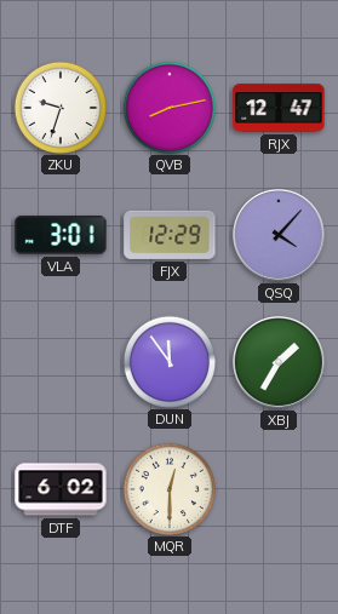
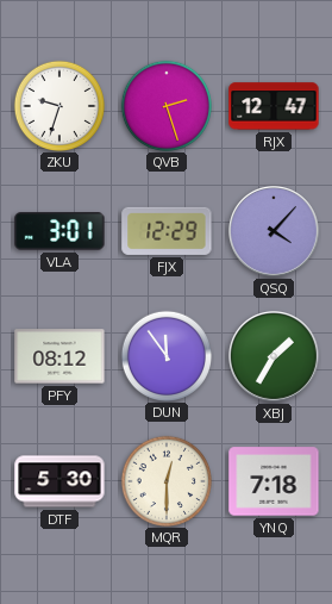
QVB: 8:13 -> 2:27 (165, 105)
PFY: none -> 08:12 (59, 356)
DTF: 6:02 -> 5:30 (59, 481)
YNQ: none -> 7:18 (274, 481)
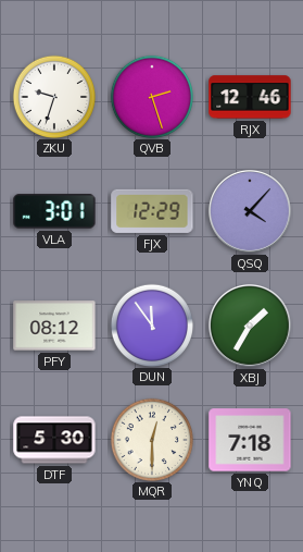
RJX: 12:47 -> 12:46 (250, 97)
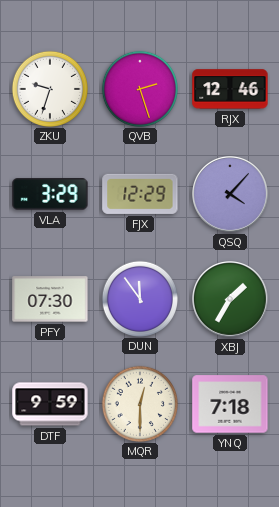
VLA: 3:01 -> 3:29 (50, 194)
PFY: 08:12 -> 07:30 (50, 299)
DTF: 5:30 -> 9:59 (50, 404)
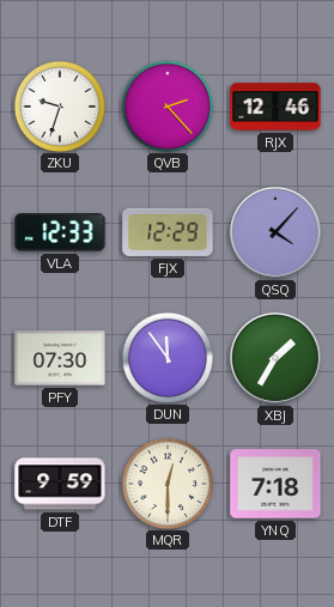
QVB: 2:27 -> 2:23 (166, 105)
VLA: 3:29 -> 12:33 (60, 232)
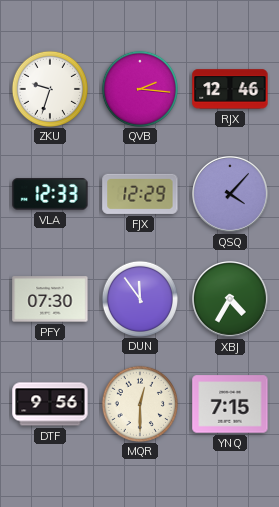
QVB: 2:23 -> 2:16 (139, 88)
XBJ: 1:35 -> 4:35 (231, 300)
DTF: 9:59 -> 9:56 (50, 404)
YNQ: 7:18 -> 7:15 (230, 404)
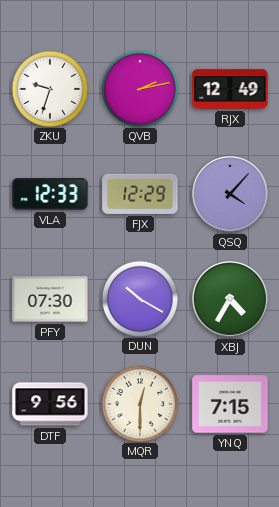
QVB: 2:16 -> 2:13 (139, 88)
RJX: 12:46 -> 12:49 (230, 89)
DUN: 11:54 -> 10:20 (139, 298)
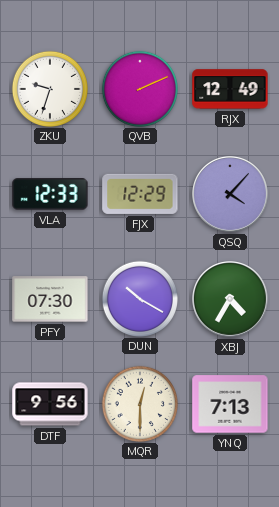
QVB: 2:13 -> 2:11 (139, 88)
YNQ: 7:15 -> 7:13 (230, 404)
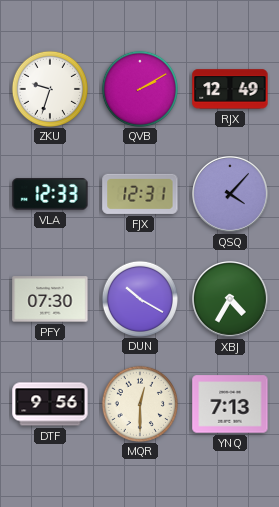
QVB: 2:11 -> 2:10 (139, 88)
FJX: 12:29 -> 12:31 (140, 194)
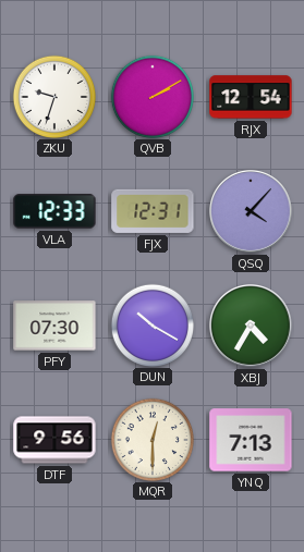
RJX: 12:49 -> 12:54 (251, 97)
